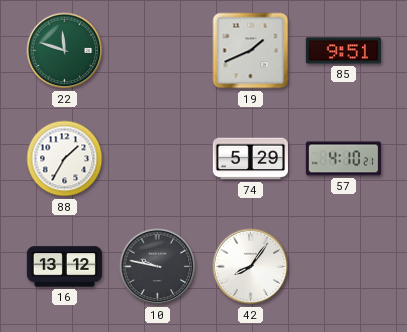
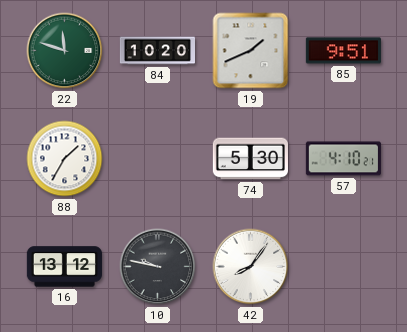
84: none -> 10:20 (157, 51)
74: 5:29 -> 5:30 (250, 159)
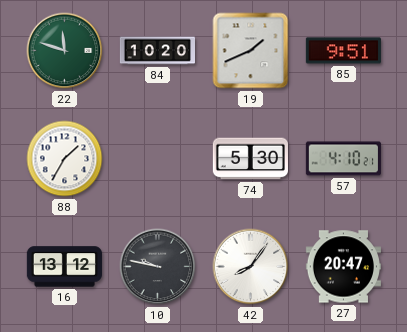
27: none -> 20:47 (343, 267)
